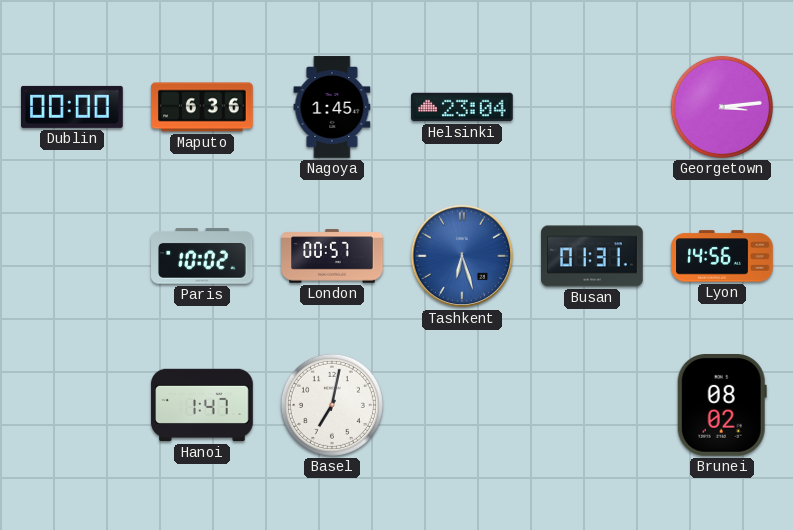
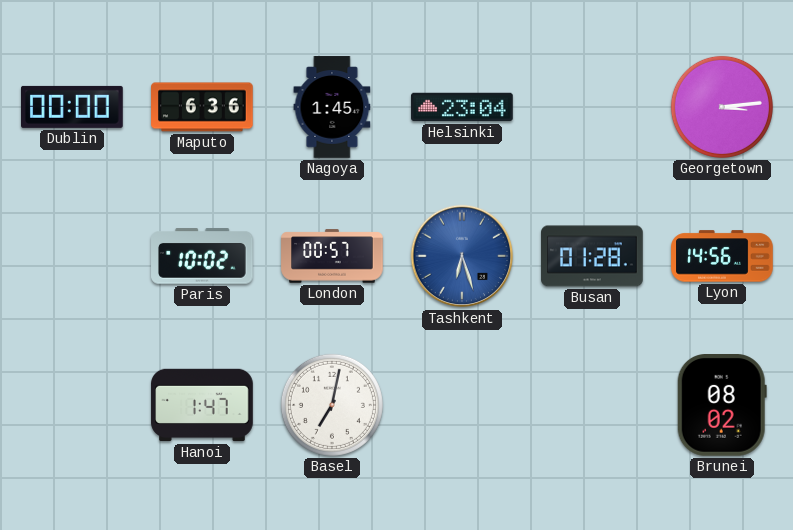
Busan: 01:31 -> 01:28 (592, 256)
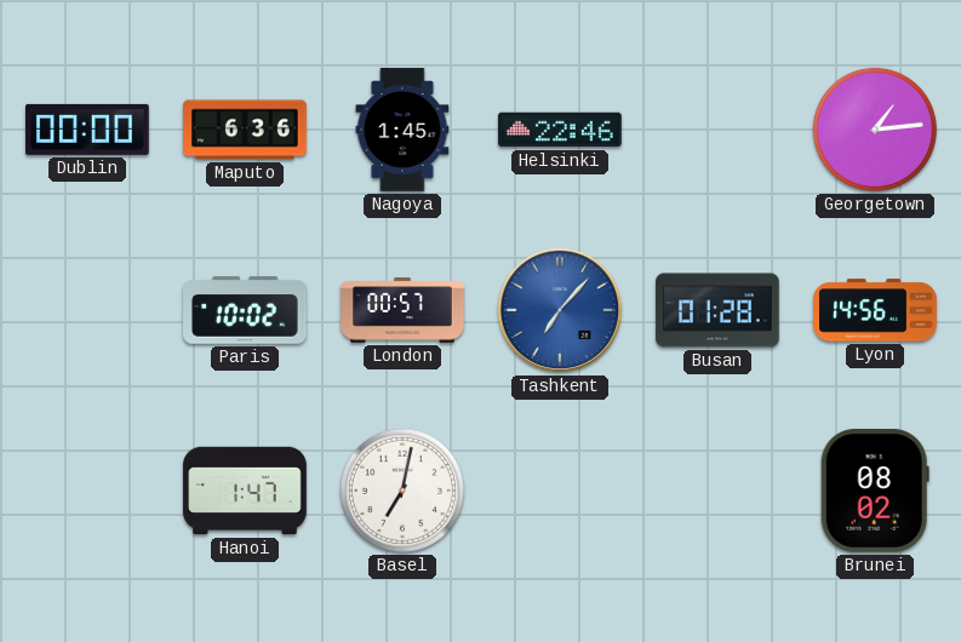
Helsinki: 23:04 -> 22:46 (560, 130)
Georgetown: 3:14 -> 1:14 (875, 130)
Tashkent: 6:27 -> 7:07 (560, 310)
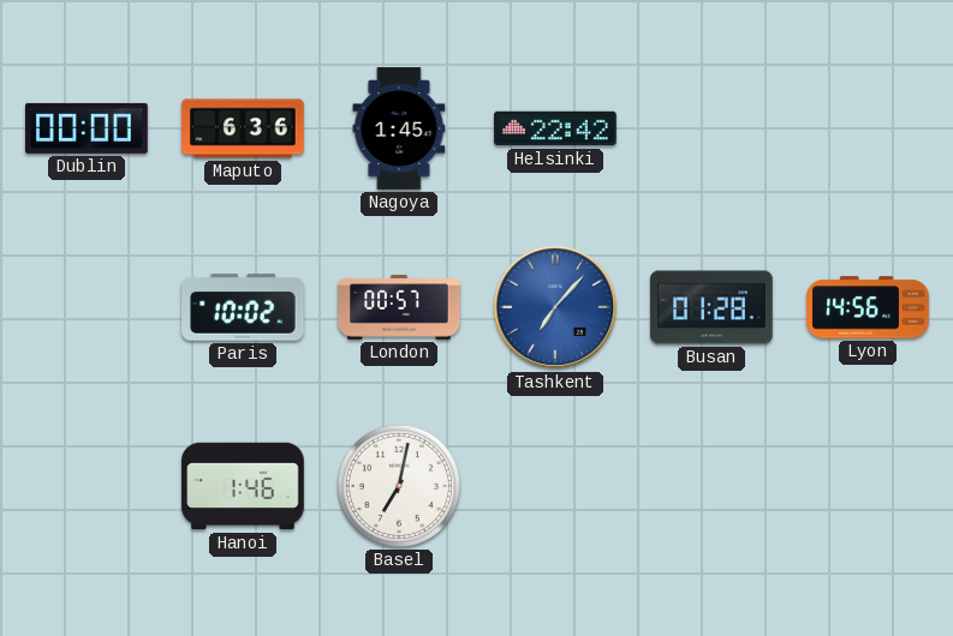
Helsinki: 22:46 -> 22:42 (555, 128)
Georgetown: 1:14 -> none (875, 130)
Hanoi: 1:47 -> 1:46 (243, 486)
Brunei: 08:02 -> none (875, 492)
